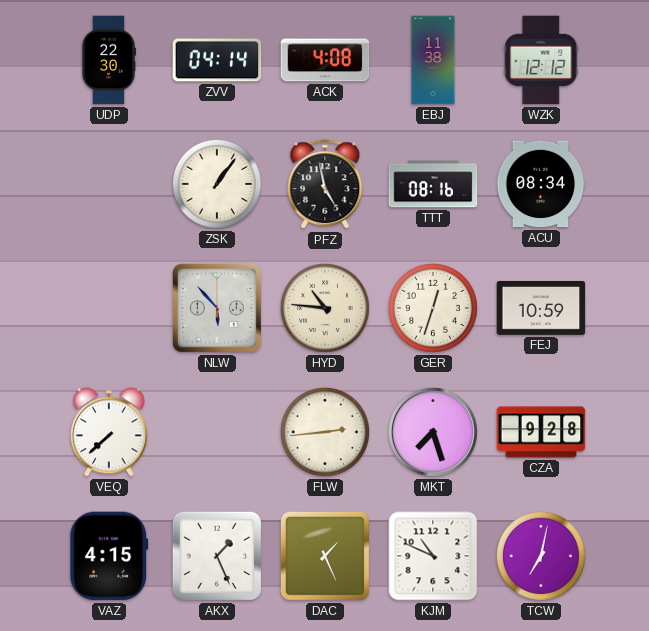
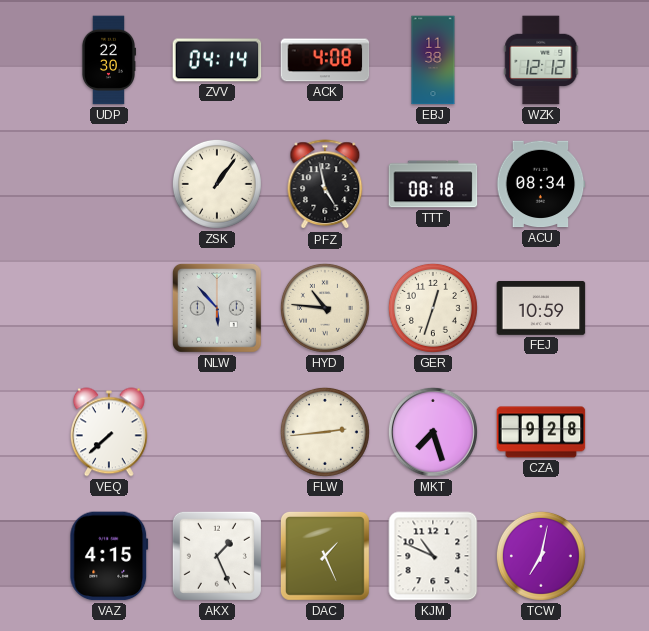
TTT: 08:16 -> 08:18 (433, 184)
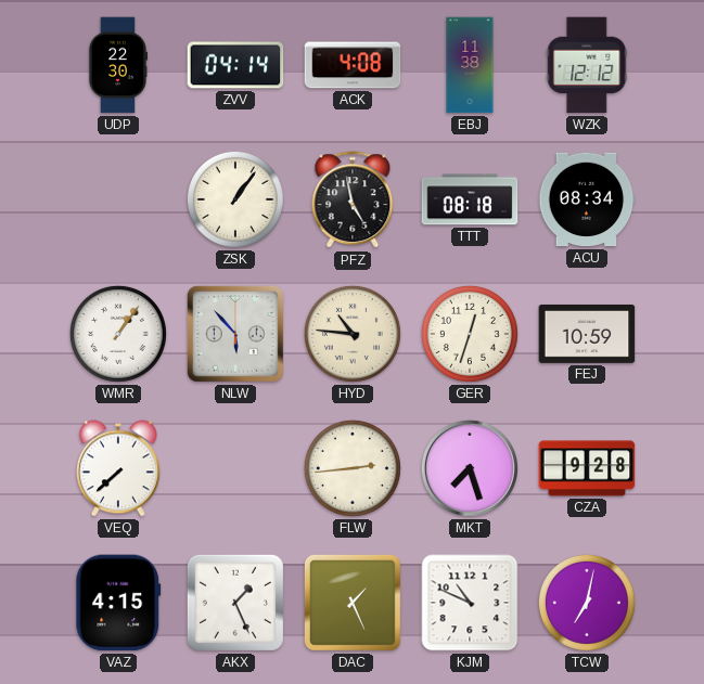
WMR: none -> 1:06 (118, 334)
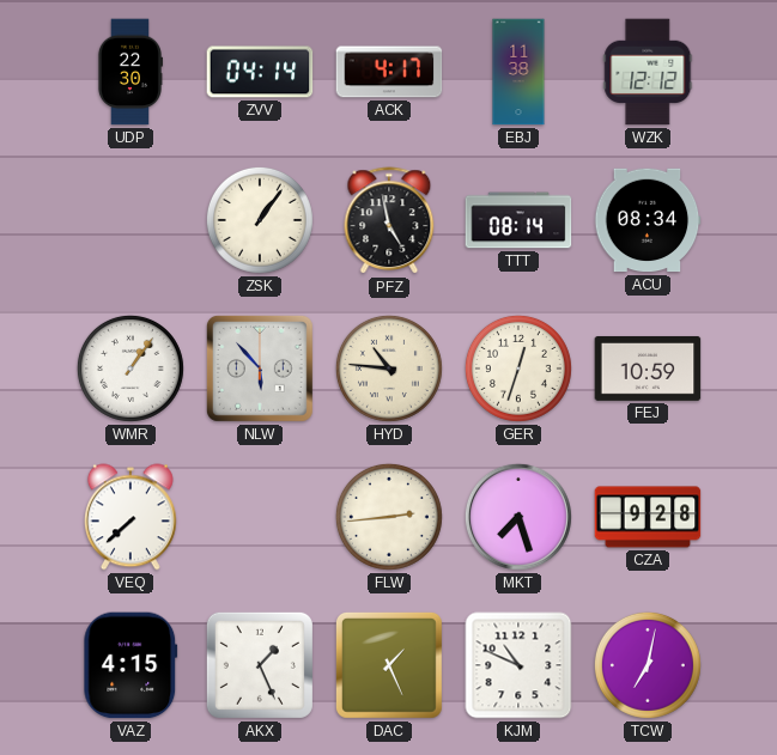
ACK: 4:08 -> 4:17 (389, 72)
TTT: 08:18 -> 08:14 (518, 220)
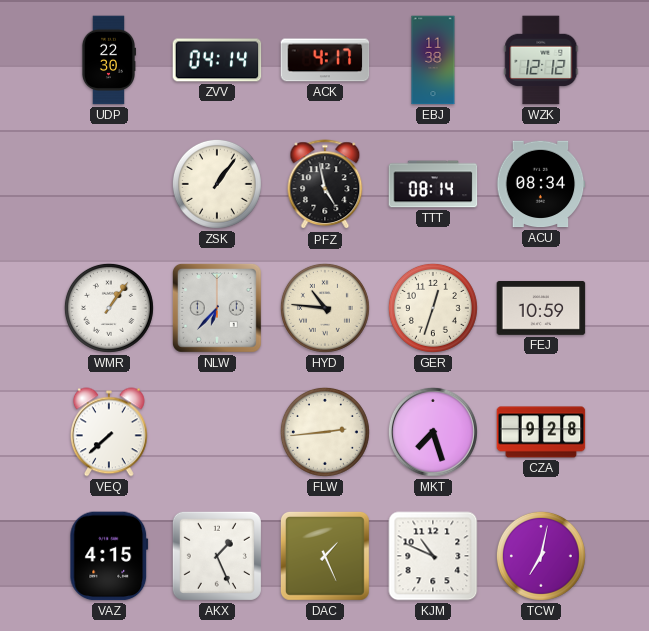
NLW: 5:53 -> 6:37 (217, 308)
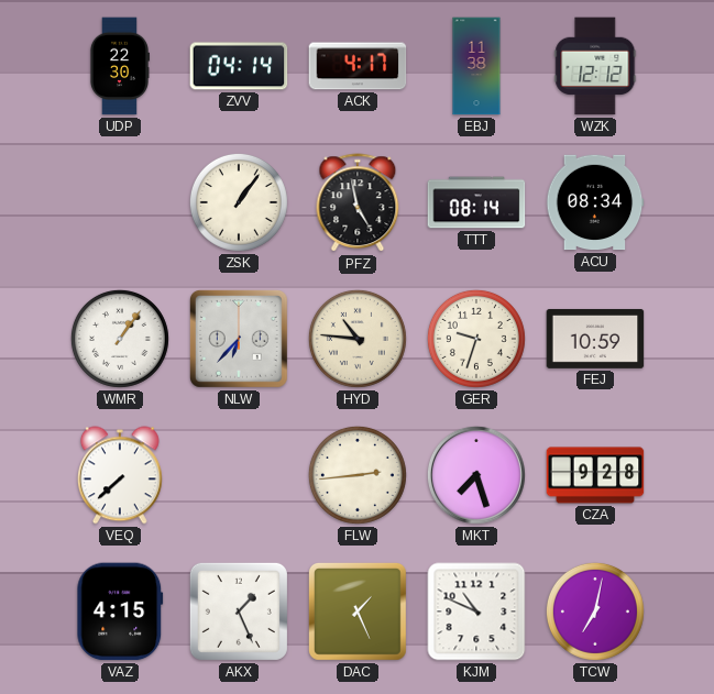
GER: 12:33 -> 9:33 (476, 339)
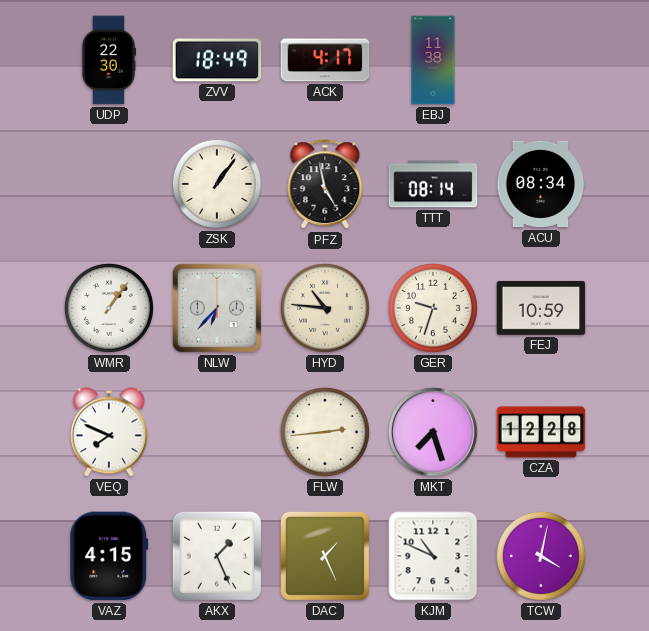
ZVV: 04:14 -> 18:49 (217, 60)
WZK: 12:12 -> none (595, 66)
VEQ: 7:38 -> 7:49 (109, 432)
CZA: 9:28 -> 12:28 (541, 432)
TCW: 7:02 -> 4:02 (541, 556)
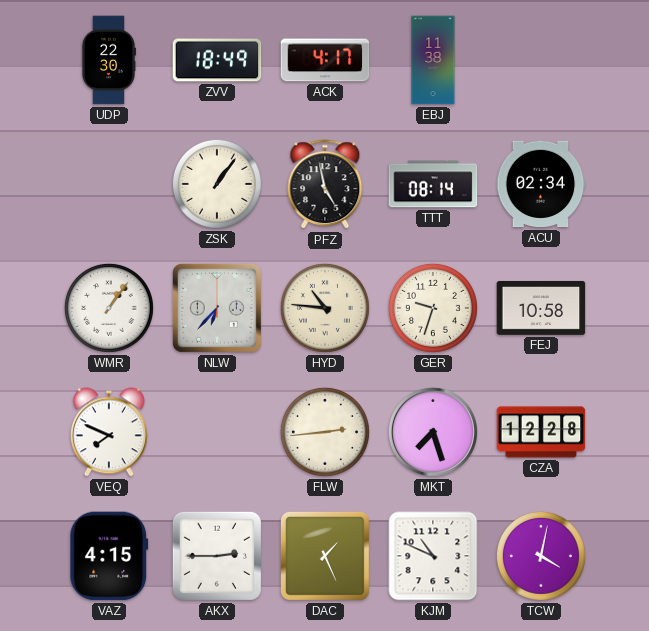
ACU: 08:34 -> 02:34 (541, 184)
FEJ: 10:59 -> 10:58 (541, 308)
AKX: 1:26 -> 2:45 (217, 556)
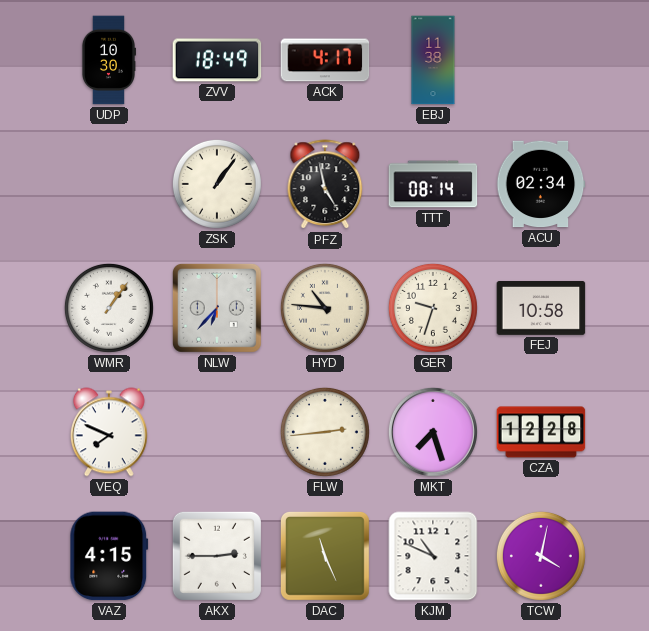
UDP: 22:30 -> 10:30 (108, 60)
DAC: 1:26 -> 11:26 (325, 556)
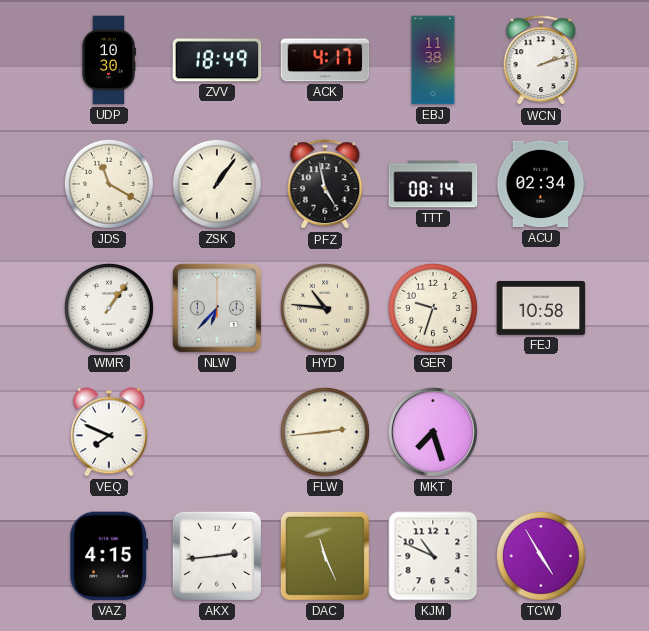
WCN: none -> 2:12 (541, 61)
JDS: none -> 11:20 (109, 184)
CZA: 12:28 -> none (541, 432)
AKX: 2:45 -> 2:44 (217, 556)
TCW: 4:02 -> 4:55 (541, 556)
